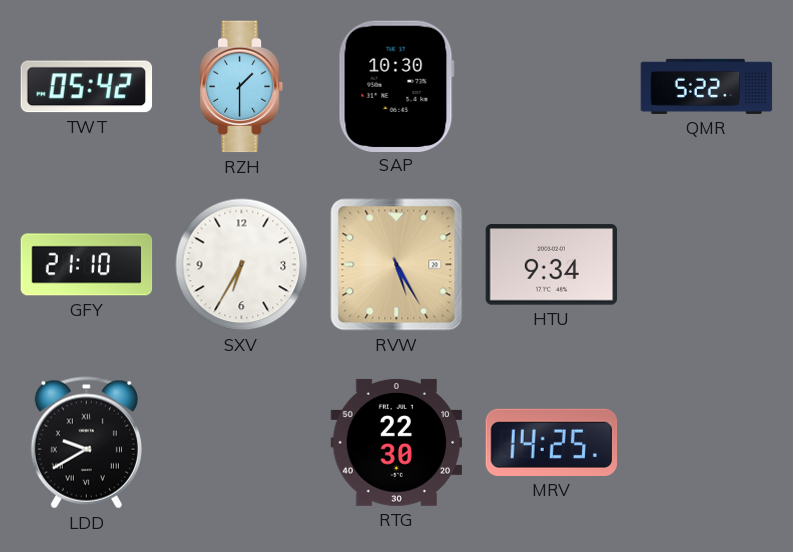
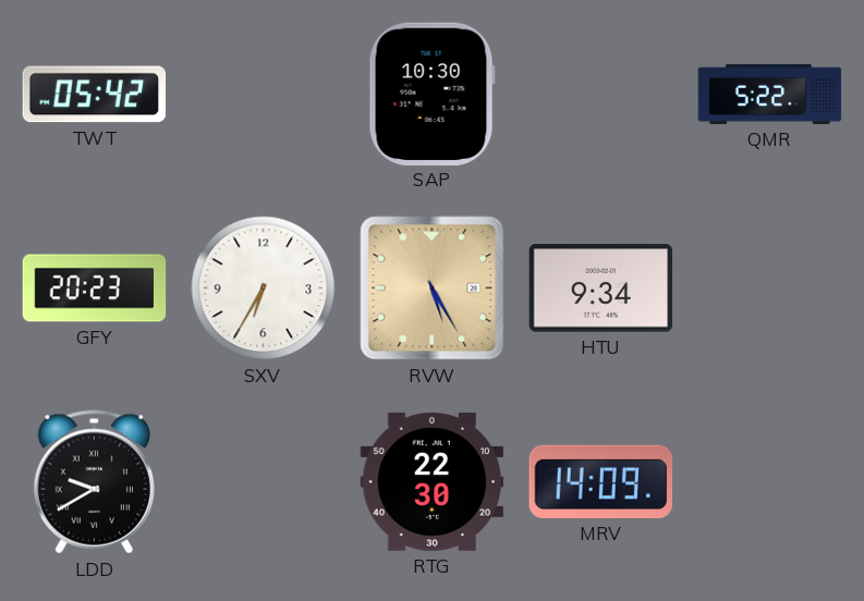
RZH: 1:30 -> none (242, 87)
GFY: 21:10 -> 20:23 (95, 289)
MRV: 14:25 -> 14:09 (601, 481)
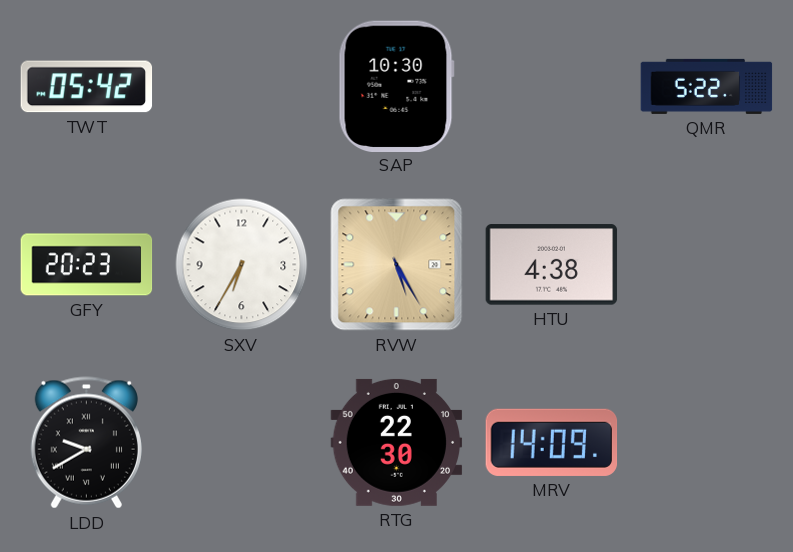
HTU: 9:34 -> 4:38 (552, 265)
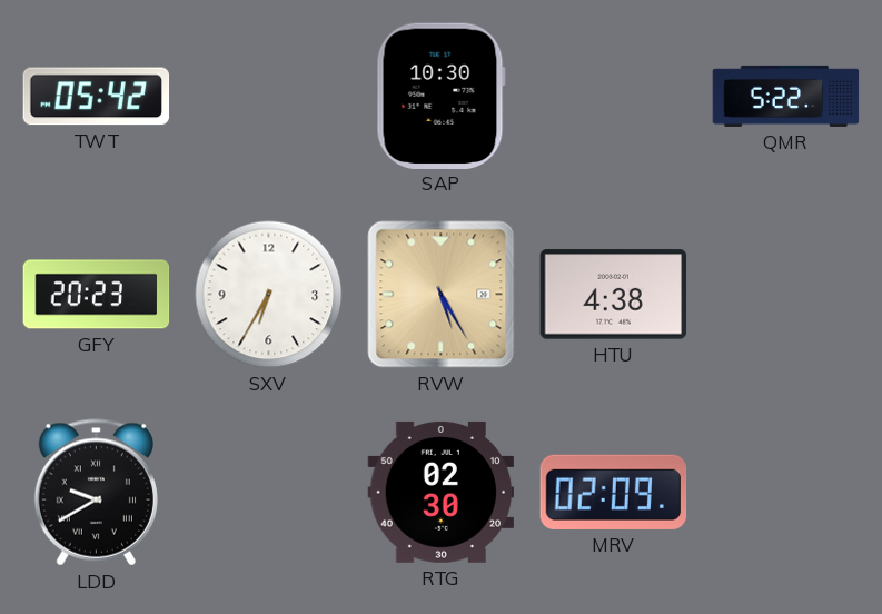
RTG: 22:30 -> 02:30 (442, 492)
MRV: 14:09 -> 02:09 (614, 492)
